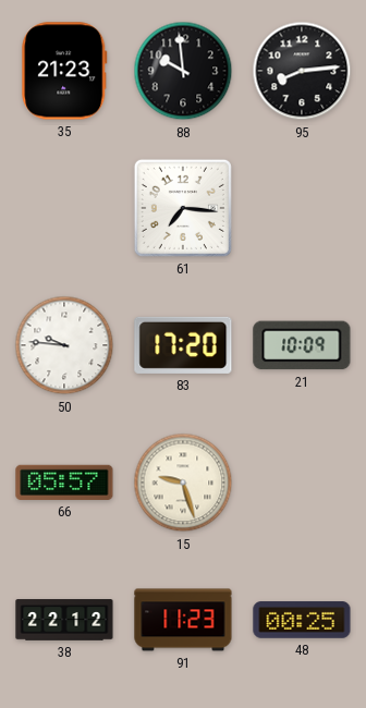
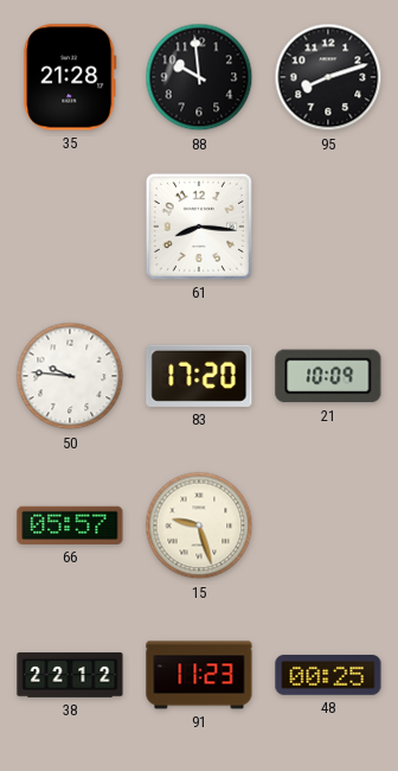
35: 21:23 -> 21:28 (70, 77)
95: 8:14 -> 8:12 (328, 77)
61: 7:16 -> 8:16 (199, 227)
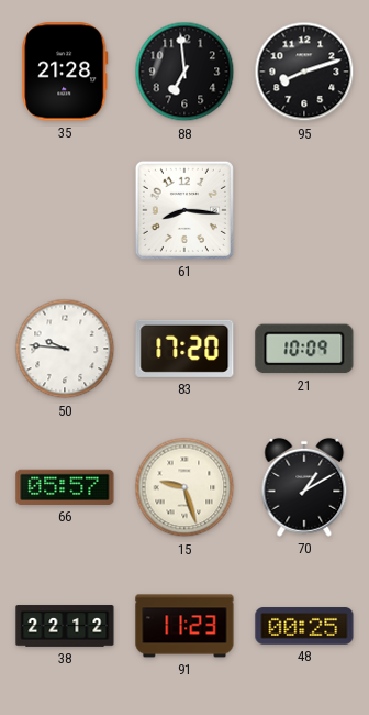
88: 9:59 -> 6:59 (185, 71)
70: none -> 1:10 (304, 487)
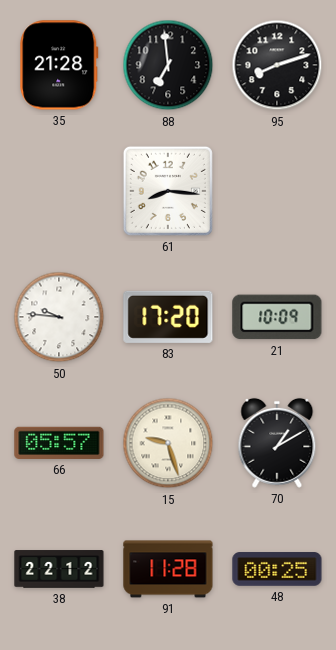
91: 11:23 -> 11:28 (168, 569)
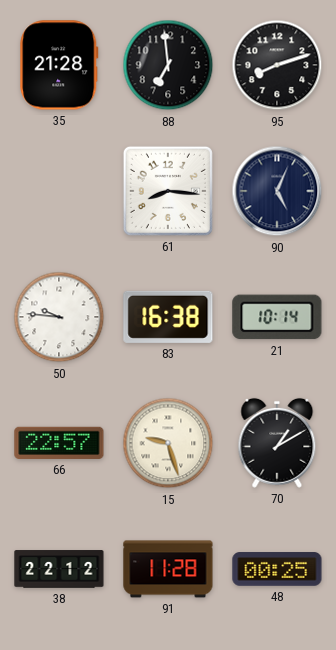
90: none -> 5:04 (277, 191)
83: 17:20 -> 16:38 (168, 317)
21: 10:09 -> 10:14 (277, 317)
66: 05:57 -> 22:57 (59, 443)
